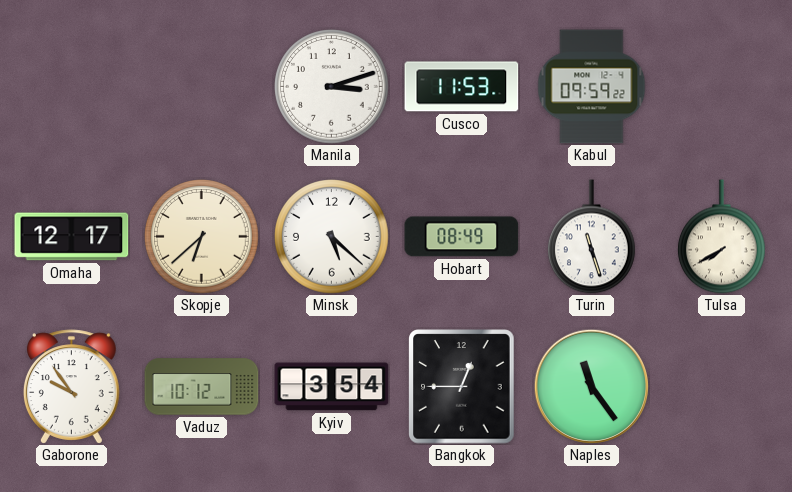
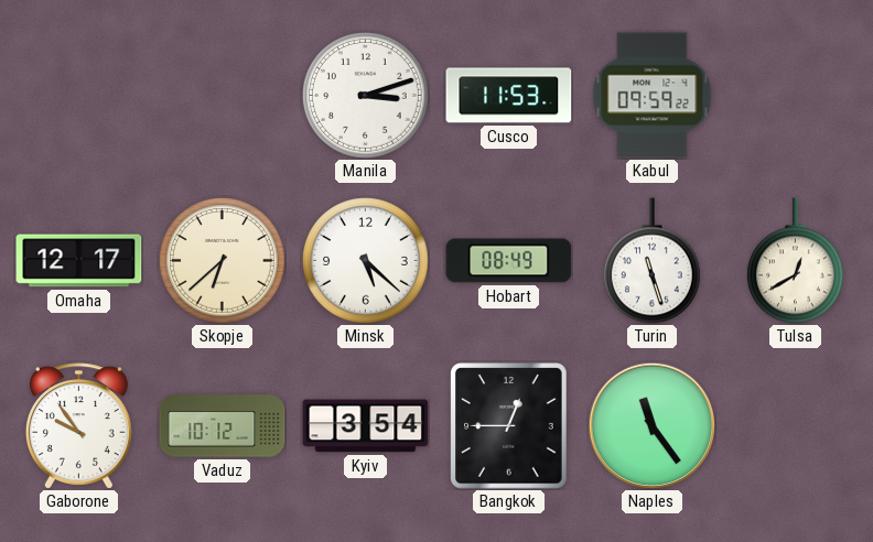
Tulsa: 7:40 -> 12:40 (796, 261)
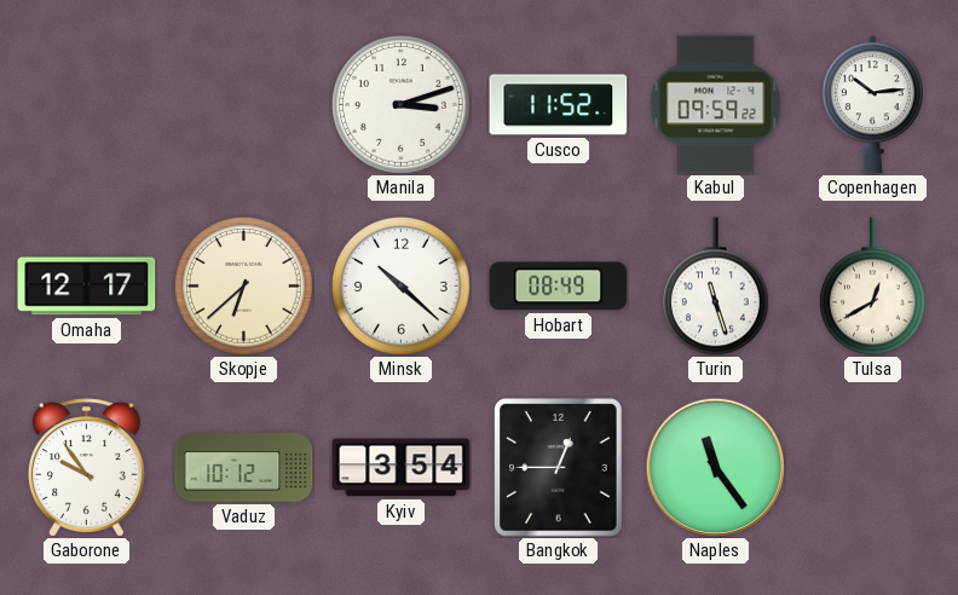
Cusco: 11:53 -> 11:52 (559, 105)
Copenhagen: none -> 10:14 (872, 105)
Minsk: 5:22 -> 10:22 (402, 287)
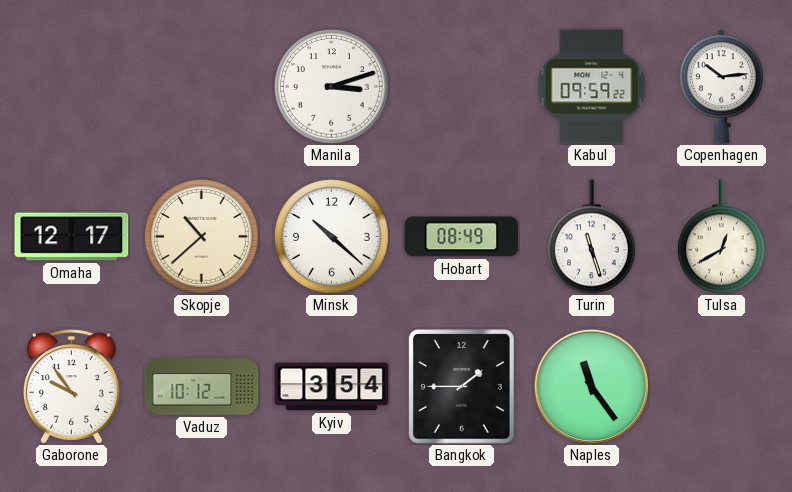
Cusco: 11:52 -> none (559, 105)
Skopje: 6:38 -> 10:38 (202, 237)
Bangkok: 12:45 -> 1:45 (462, 387)
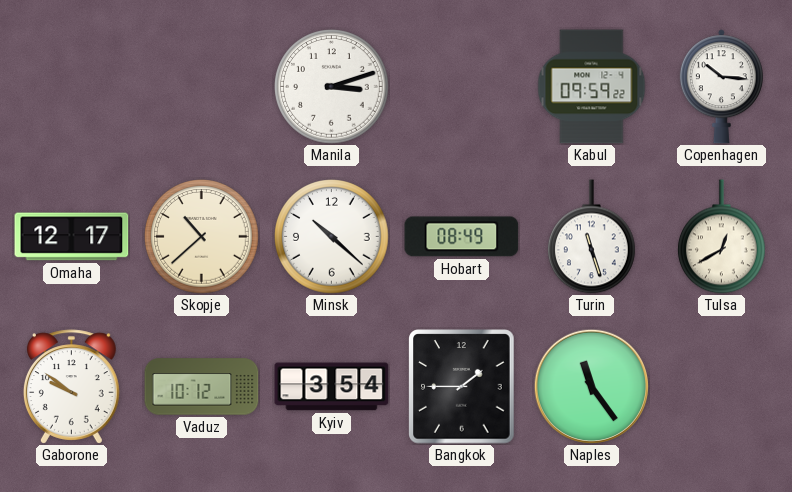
Copenhagen: 10:14 -> 10:16 (721, 87)
Gaborone: 9:54 -> 9:51 (71, 387)
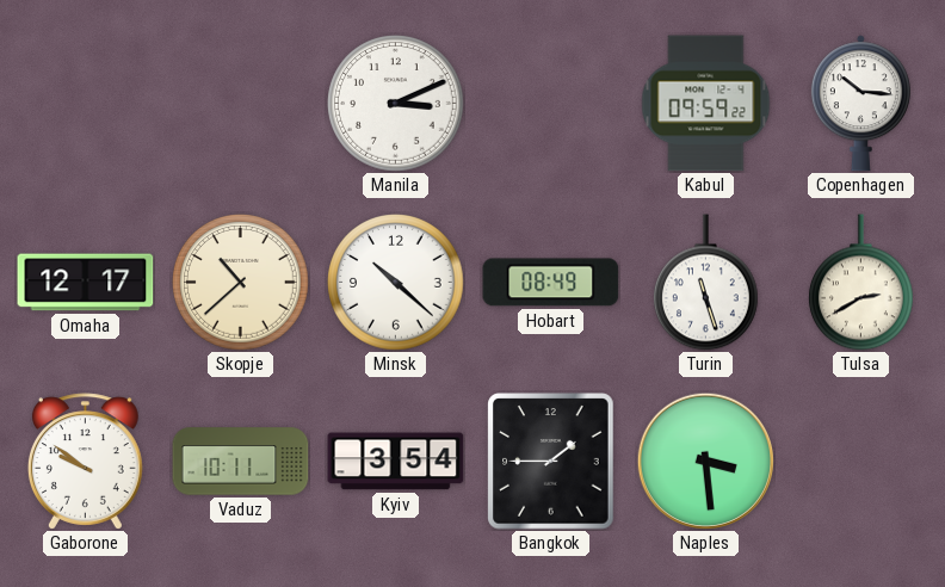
Manila: 3:12 -> 3:11 (396, 104)
Tulsa: 12:40 -> 2:40 (861, 283)
Vaduz: 10:12 -> 10:11 (241, 462)
Naples: 11:24 -> 3:29 (705, 461)
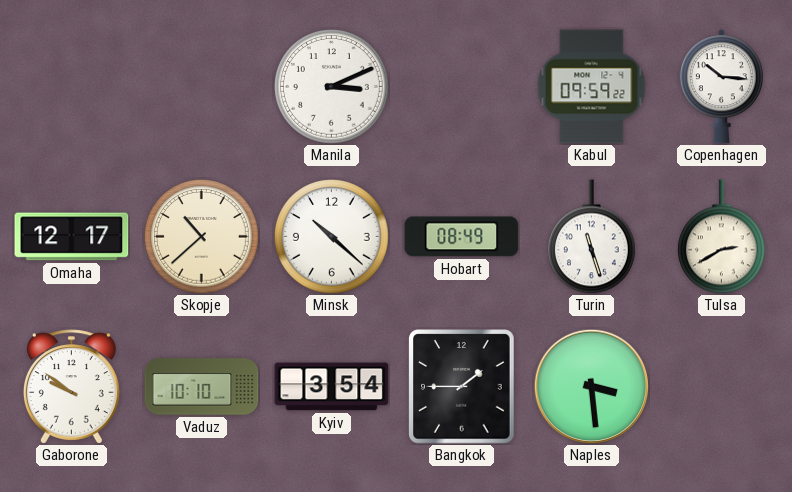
Vaduz: 10:11 -> 10:10 (202, 387)
